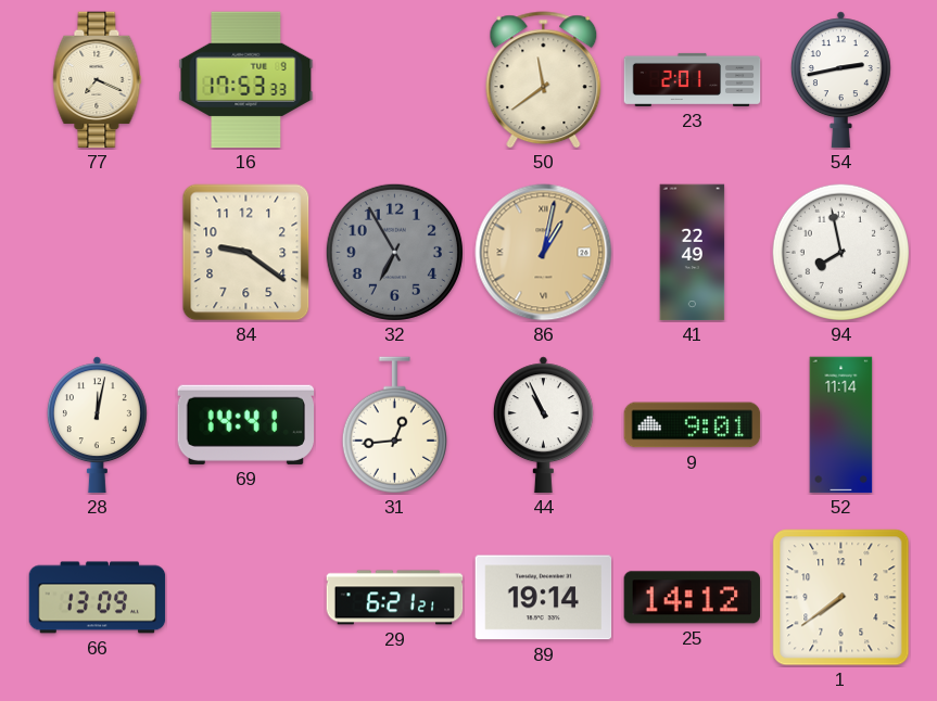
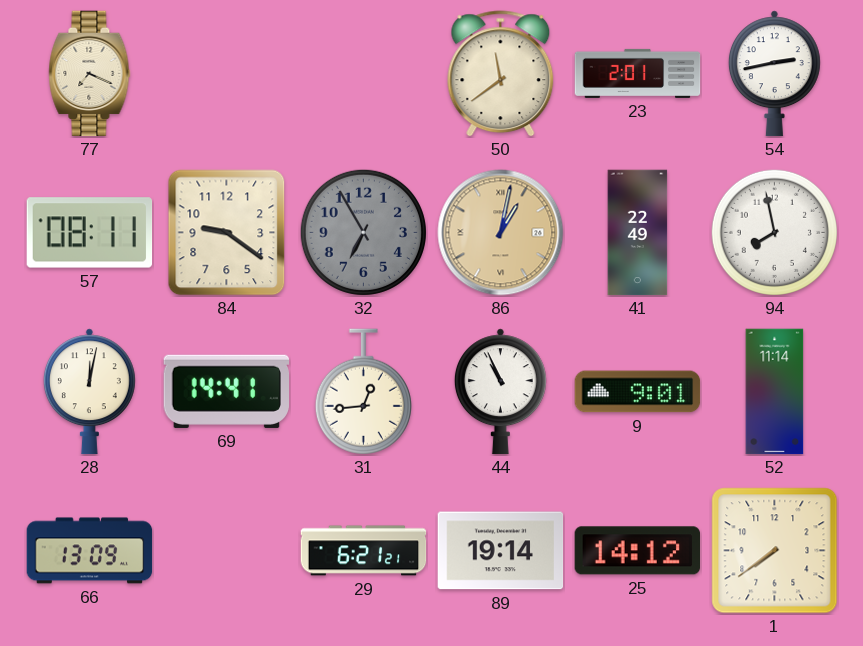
16: 17:53 -> none (246, 80)
57: none -> 08:11 (90, 233)
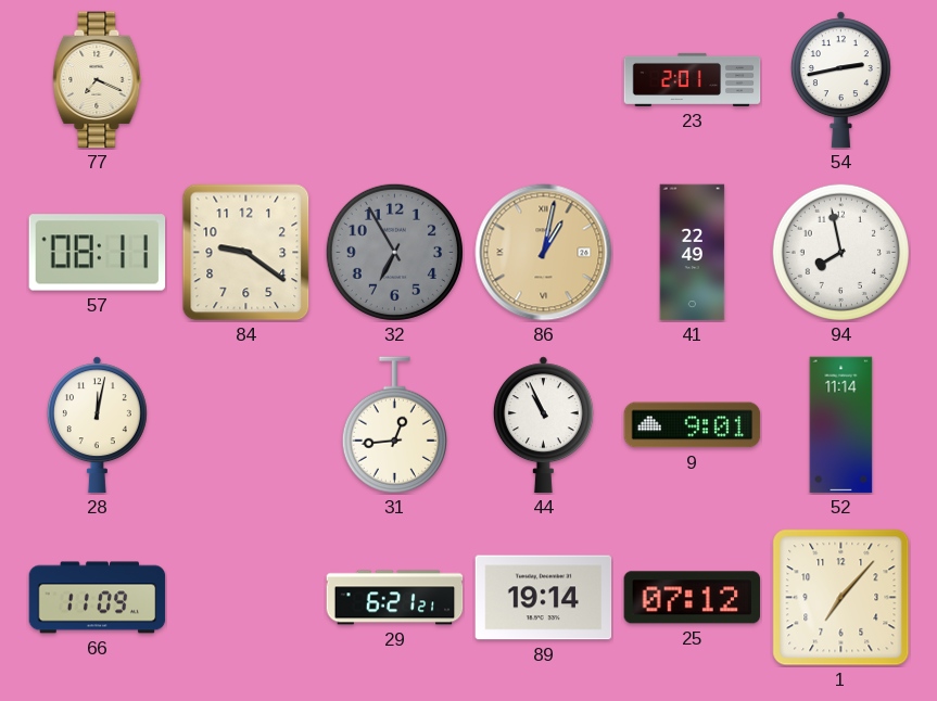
50: 11:39 -> none (501, 74)
69: 14:41 -> none (226, 391)
66: 13:09 -> 11:09 (98, 598)
25: 14:12 -> 07:12 (692, 598)
1: 7:39 -> 7:07 (841, 598)
